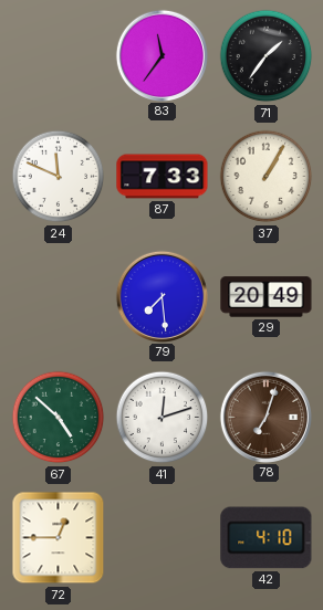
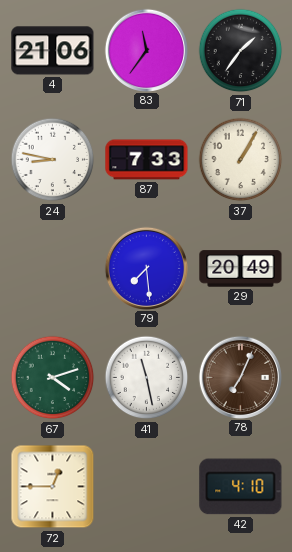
4: none -> 21:06 (53, 51)
24: 11:49 -> 8:47 (53, 160)
67: 4:52 -> 4:12 (53, 378)
41: 12:12 -> 11:28 (147, 378)
78: 7:03 -> 7:04 (240, 377)
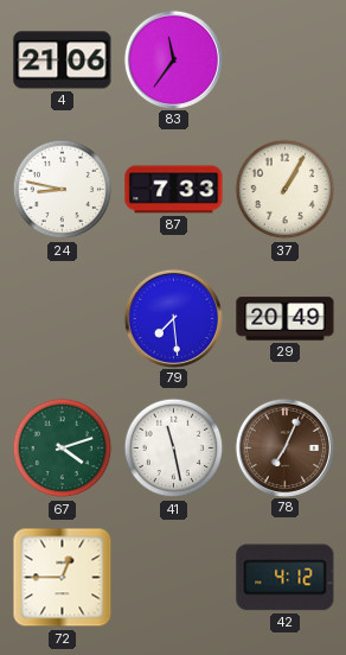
71: 1:36 -> none (241, 51)
42: 4:10 -> 4:12 (286, 578)
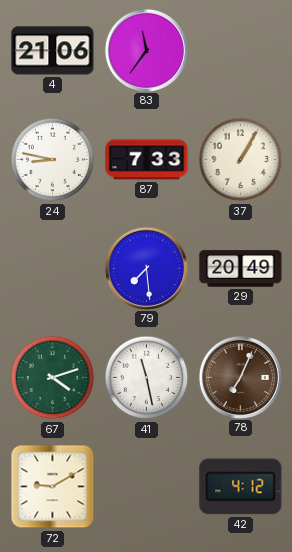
72: 12:45 -> 9:10 (53, 487)
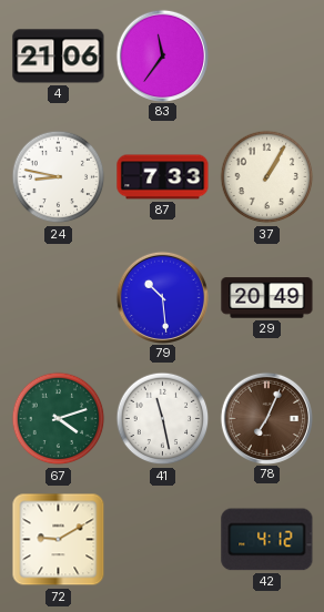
79: 7:29 -> 10:29 (162, 297)
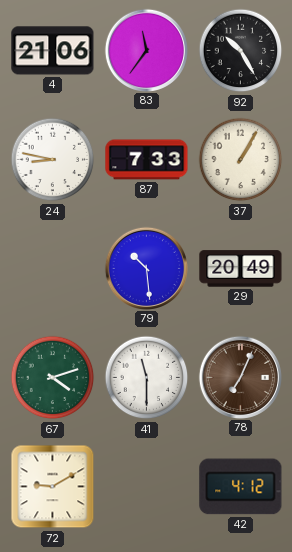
92: none -> 10:25 (241, 51)
41: 11:28 -> 11:30 (147, 378)
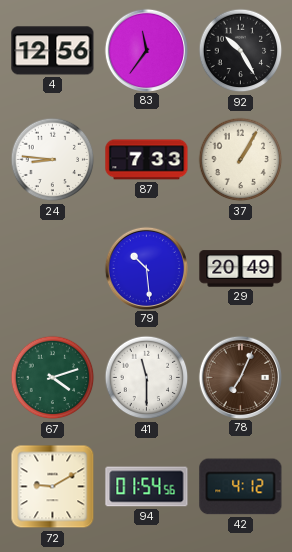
4: 21:06 -> 12:56 (53, 51)
24: 8:47 -> 8:46 (53, 160)
94: none -> 01:54 (147, 487)
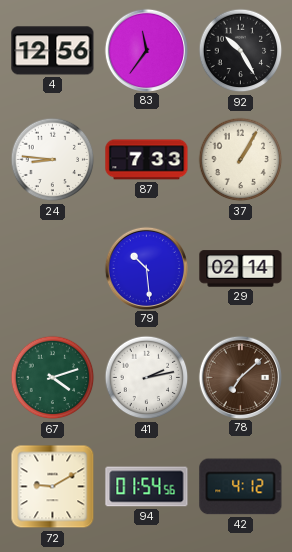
29: 20:49 -> 02:14 (241, 269)
41: 11:30 -> 2:13 (147, 378)
78: 7:04 -> 7:08 (240, 377)
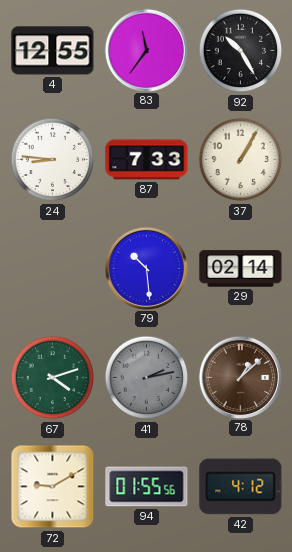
4: 12:56 -> 12:55 (53, 51)
41 dial: white -> grey (147, 378)
78: 7:08 -> 1:08 (240, 377)
94: 01:54 -> 01:55 (147, 487)
